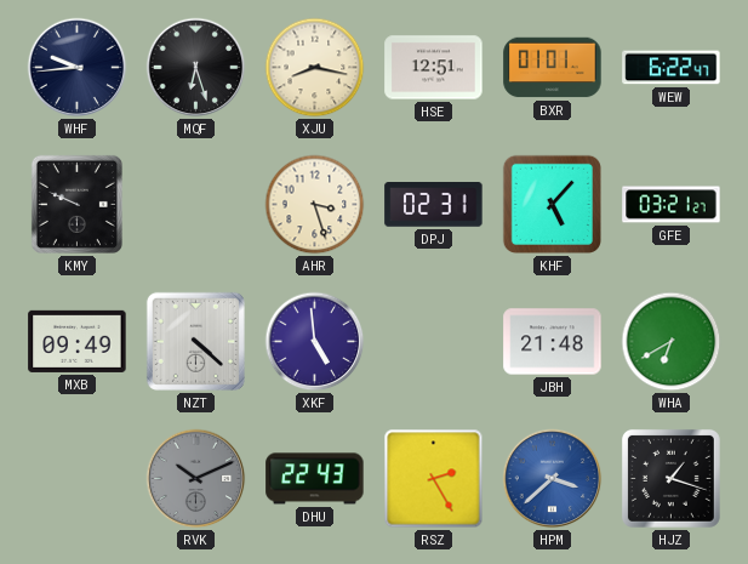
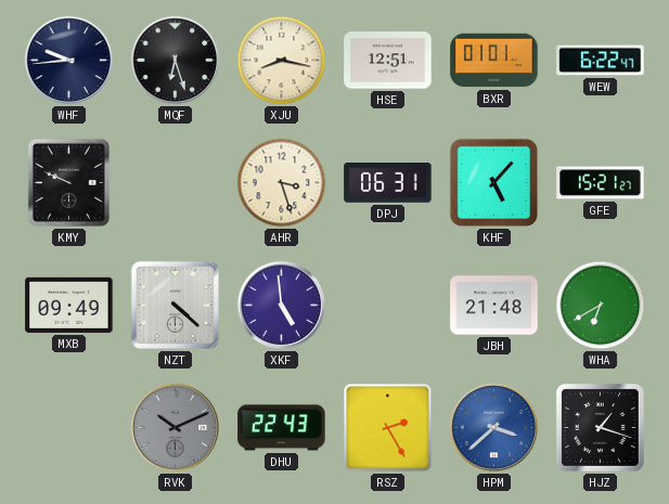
DPJ: 02:31 -> 06:31 (388, 183)
GFE: 03:21 -> 15:21 (601, 183)
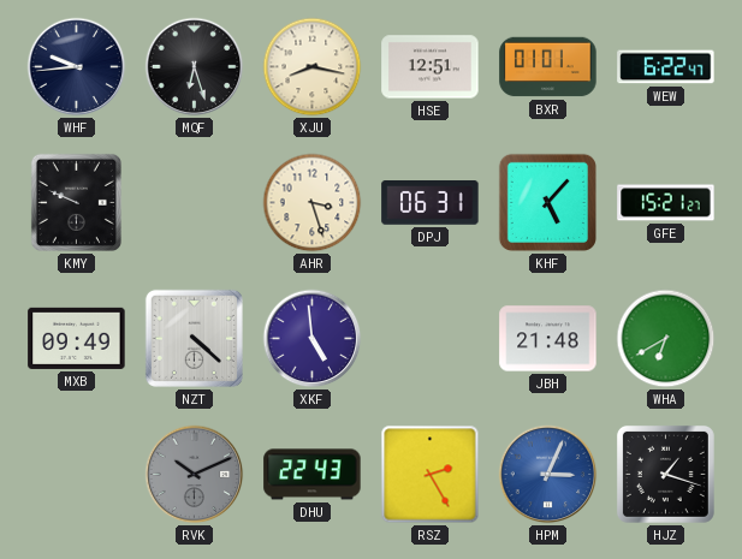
HPM: 3:38 -> 3:04 (548, 475)
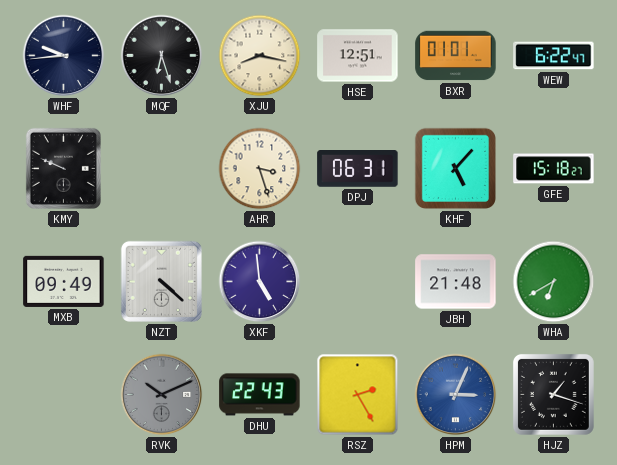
GFE: 15:21 -> 15:18 (554, 169)
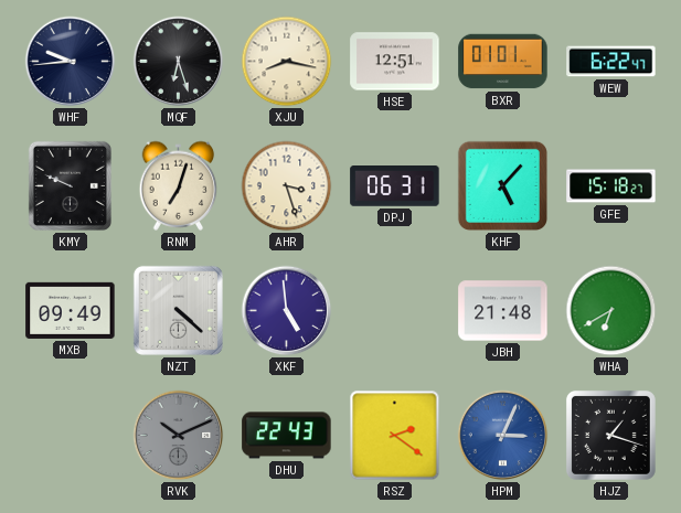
RNM: none -> 7:03 (179, 185)
RSZ: 2:25 -> 2:21 (395, 436)
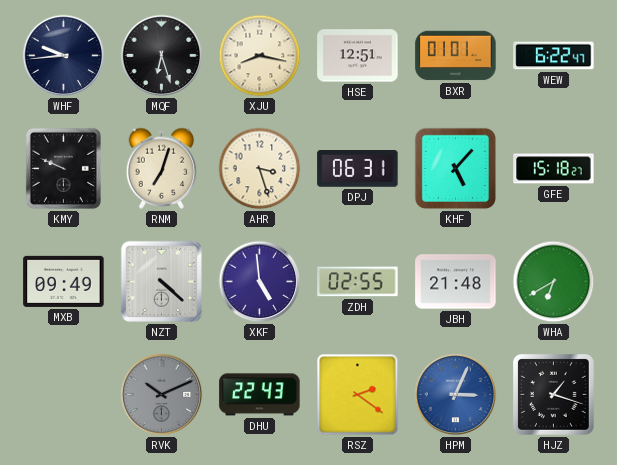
ZDH: none -> 02:55 (358, 282)
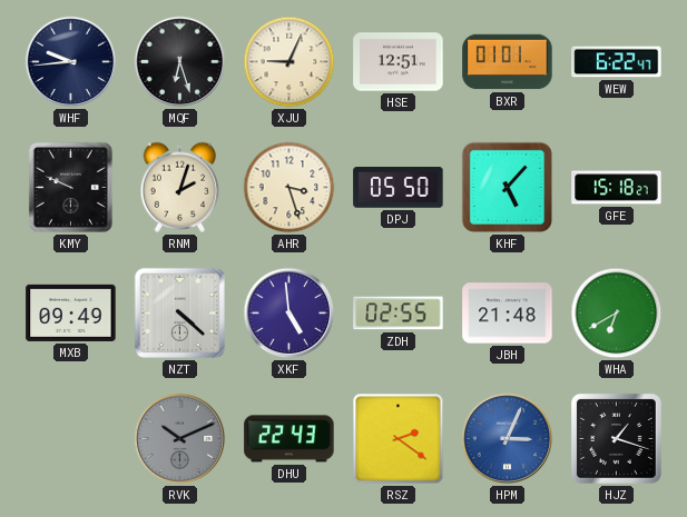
XJU: 8:17 -> 9:04 (289, 62)
RNM: 7:03 -> 2:03 (180, 187)
DPJ: 06:31 -> 05:50 (399, 188)
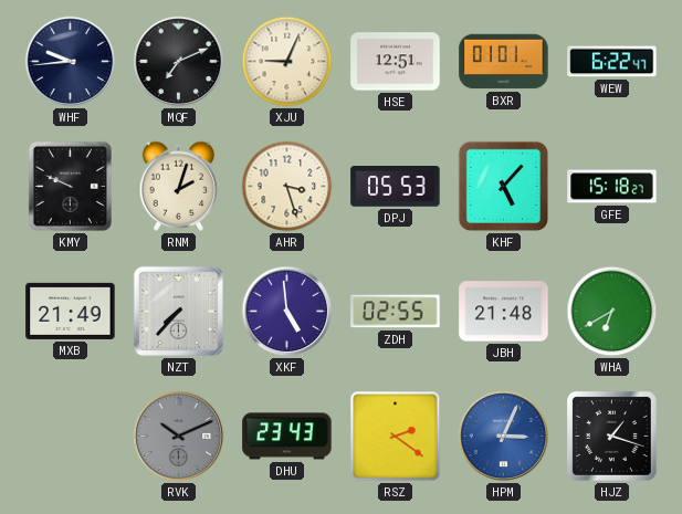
MQF: 6:27 -> 7:11 (179, 62)
DPJ: 05:50 -> 05:53 (396, 187)
MXB: 09:49 -> 21:49 (71, 311)
NZT: 4:22 -> 7:37 (178, 311)
DHU: 22:43 -> 23:43 (287, 437)
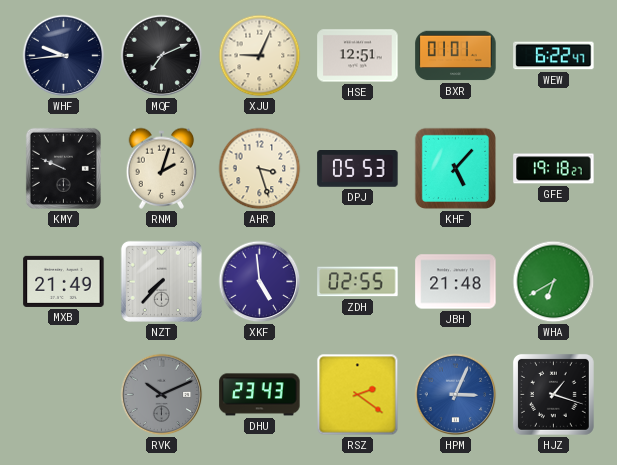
GFE: 15:18 -> 19:18 (554, 169)
